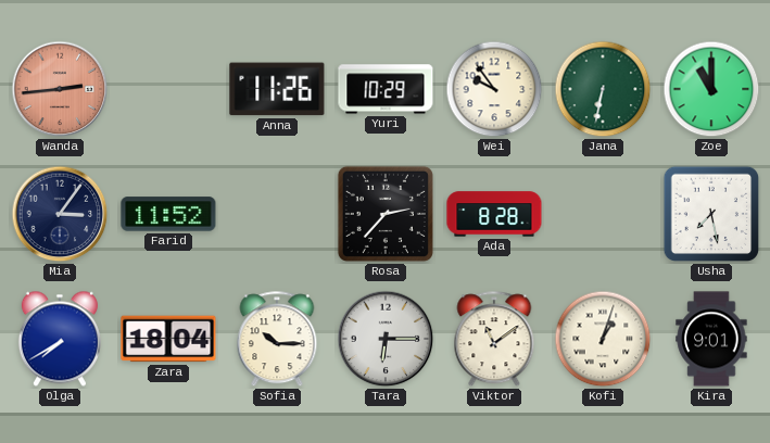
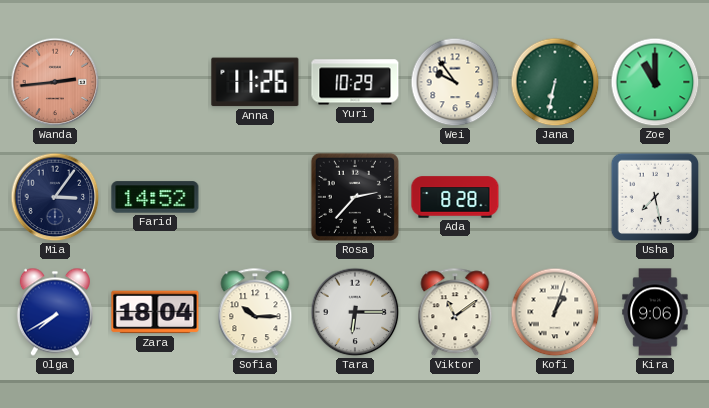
Farid: 11:52 -> 14:52 (155, 197)
Kira: 9:01 -> 9:06 (655, 312)
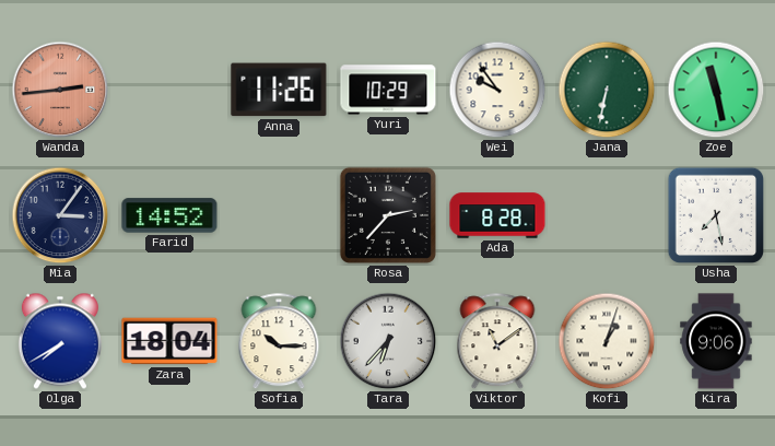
Zoe: 11:00 -> 11:28 (716, 90)
Tara: 6:15 -> 6:37 (388, 341)
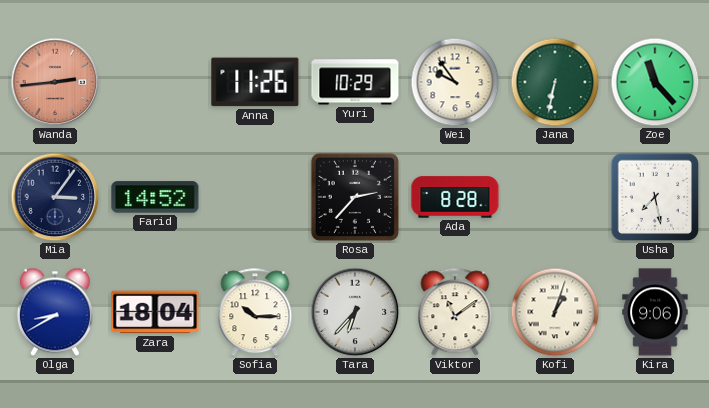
Zoe: 11:28 -> 11:23 (655, 82)
Olga: 7:40 -> 8:40 (55, 312)
